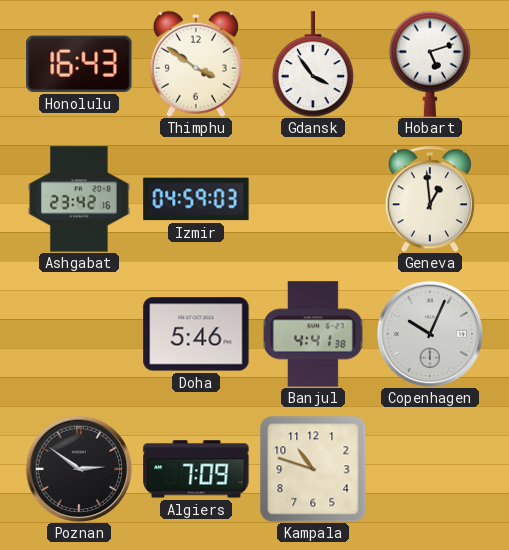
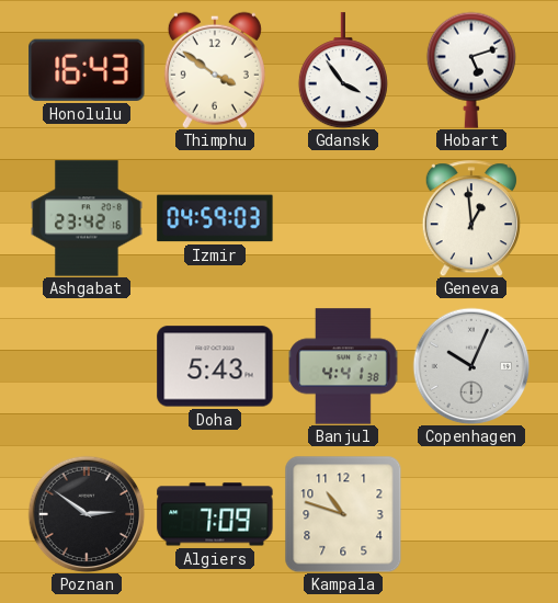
Doha: 5:46 -> 5:43 (215, 366)
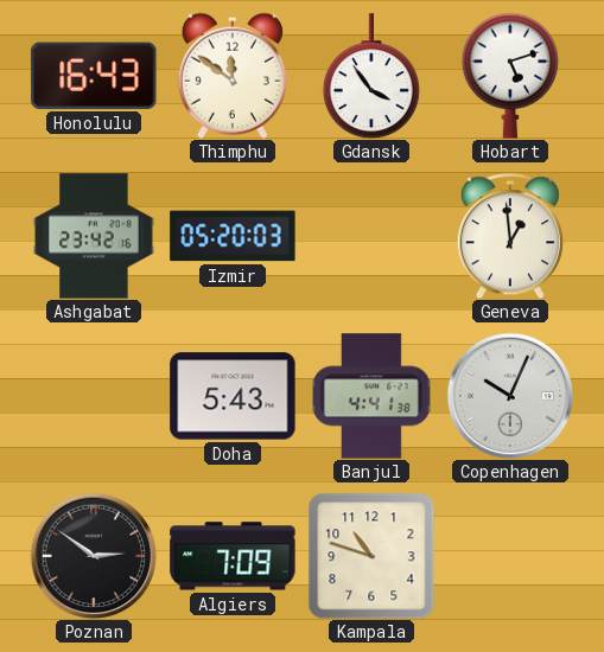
Thimphu: 3:51 -> 11:51 (233, 76)
Izmir: 04:59 -> 05:20 (233, 236)
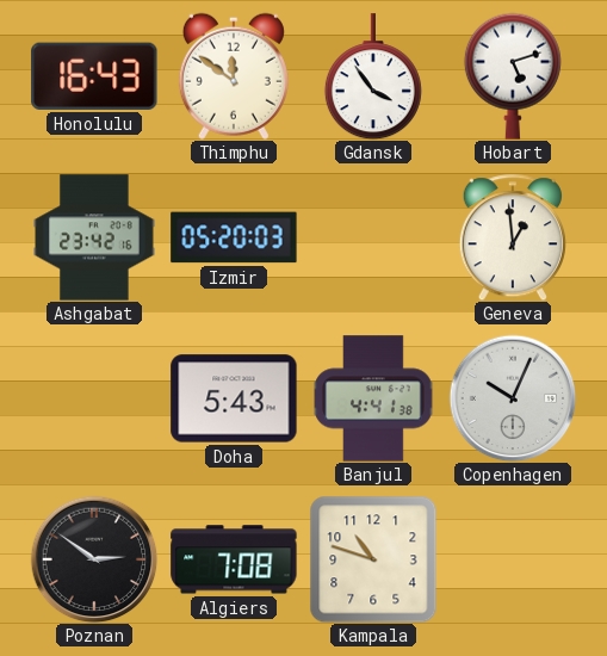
Algiers: 7:09 -> 7:08 (234, 559)
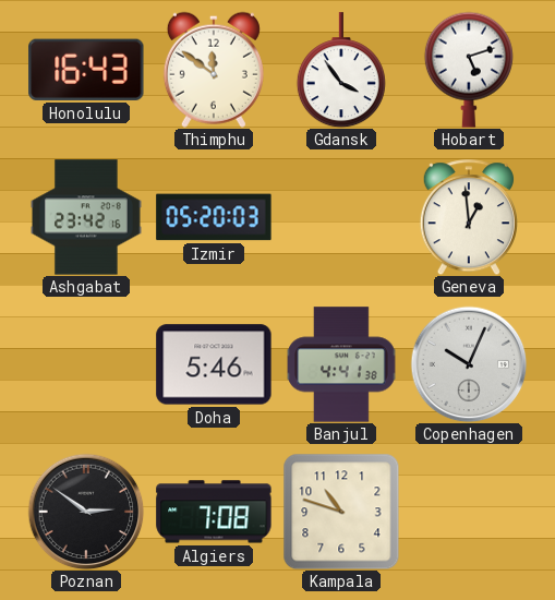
Doha: 5:43 -> 5:46 (214, 364)
